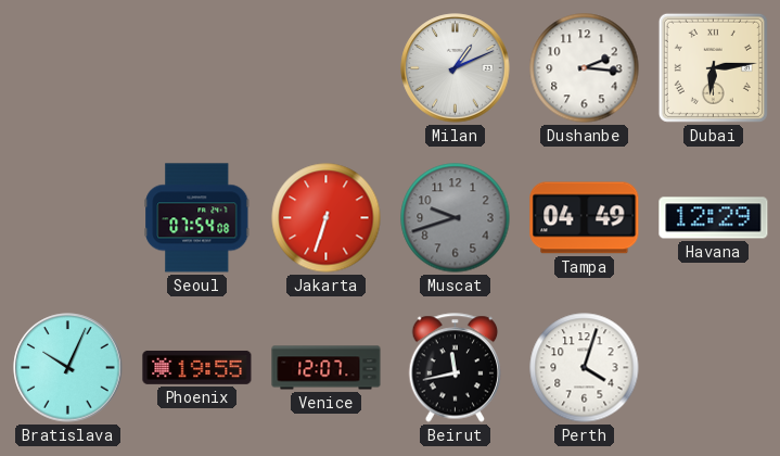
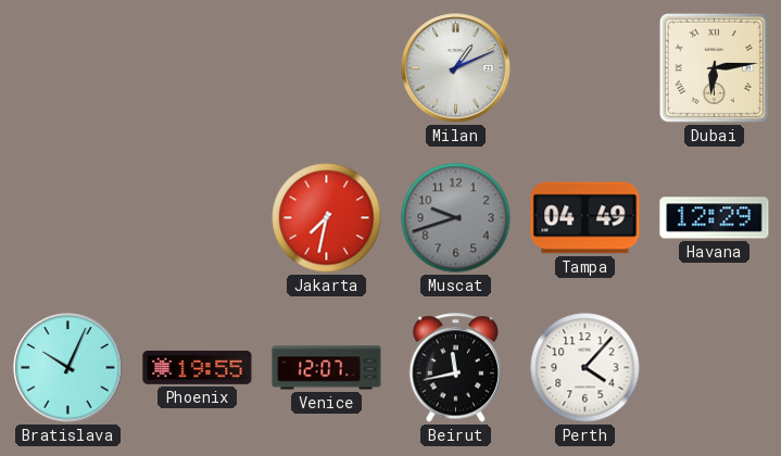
Dushanbe: 2:16 -> none (585, 68)
Seoul: 07:54 -> none (197, 218)
Jakarta: 6:33 -> 7:32 (327, 218)
Perth: 4:03 -> 4:07 (585, 368)
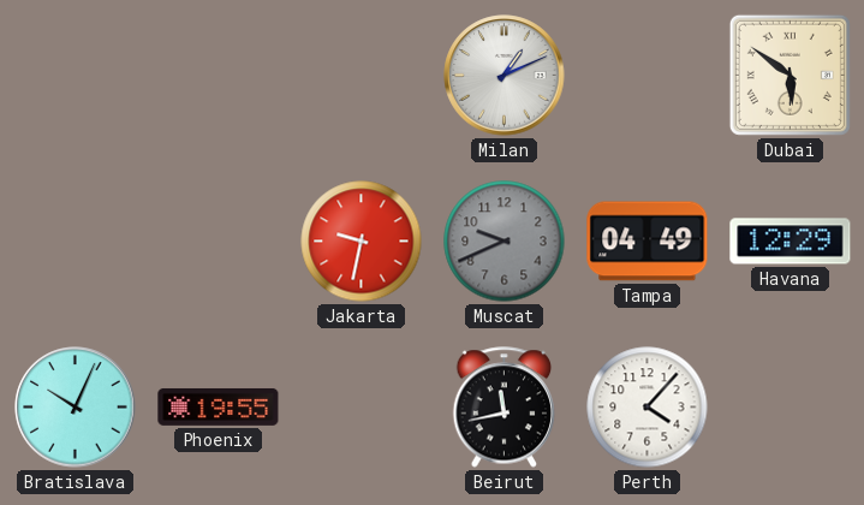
Dubai: 6:14 -> 5:51 (789, 75)
Jakarta: 7:32 -> 9:32 (362, 242)
Muscat: 9:42 -> 9:41 (505, 242)
Venice: 12:07 -> none (327, 368)
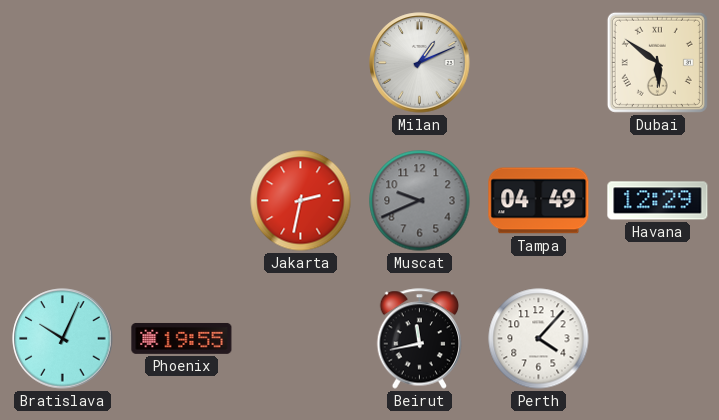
Jakarta: 9:32 -> 2:32 (301, 201)
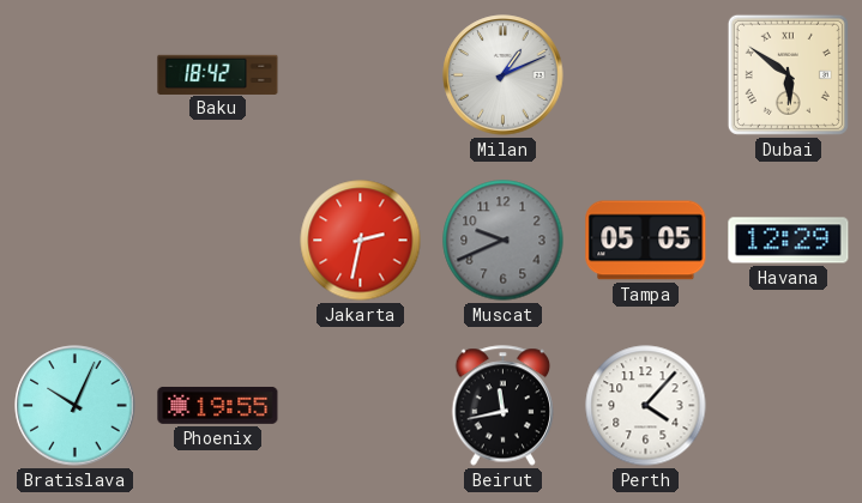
Baku: none -> 18:42 (218, 74)
Tampa: 04:49 -> 05:05 (646, 241)
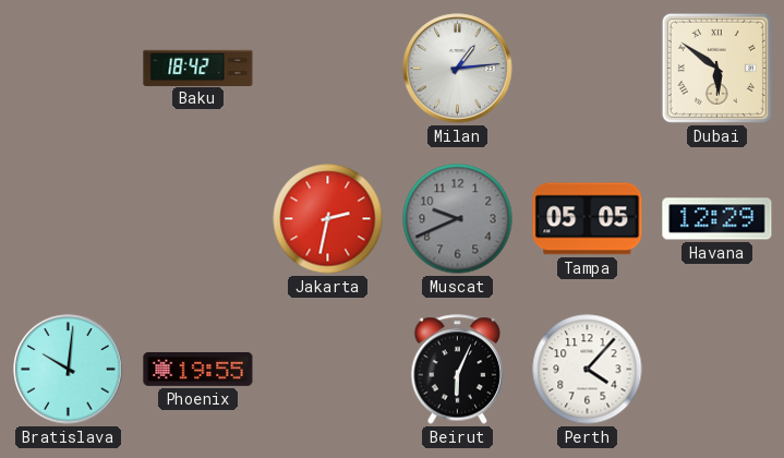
Milan: 1:11 -> 1:14 (458, 69)
Bratislava: 10:04 -> 10:01 (69, 370)
Beirut: 11:43 -> 6:04 (458, 370)
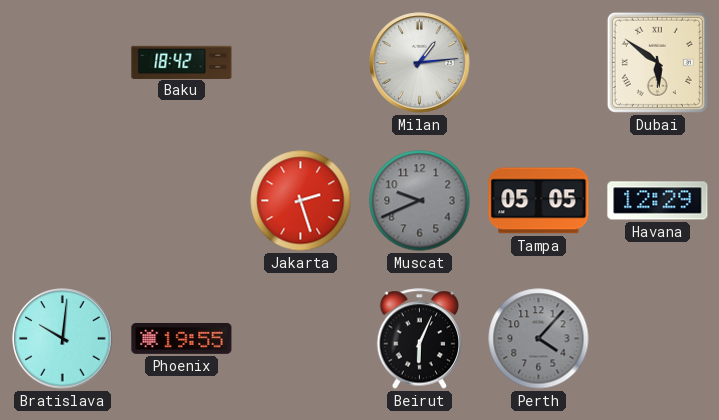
Jakarta: 2:32 -> 2:27 (301, 201)
Perth dial: white -> grey (539, 339)
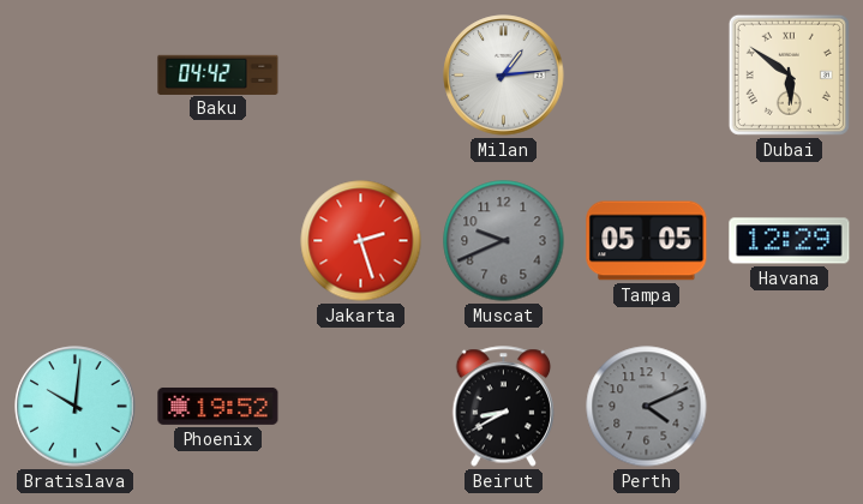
Baku: 18:42 -> 04:42 (218, 74)
Phoenix: 19:55 -> 19:52 (218, 406)
Beirut: 6:04 -> 8:40 (504, 407)
Perth: 4:07 -> 4:11 (647, 407)
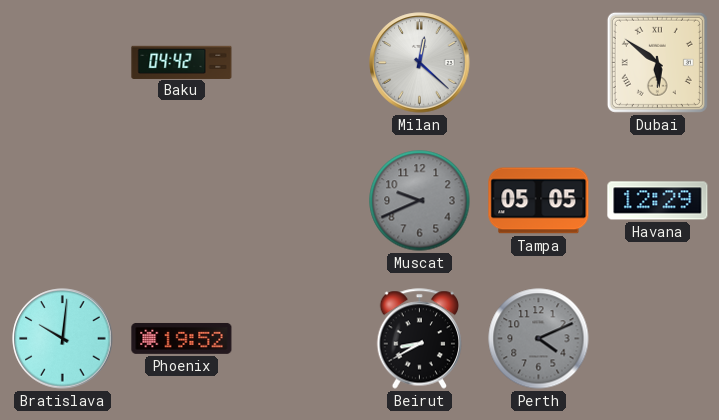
Milan: 1:14 -> 12:22 (420, 63)
Jakarta: 2:27 -> none (361, 241)
